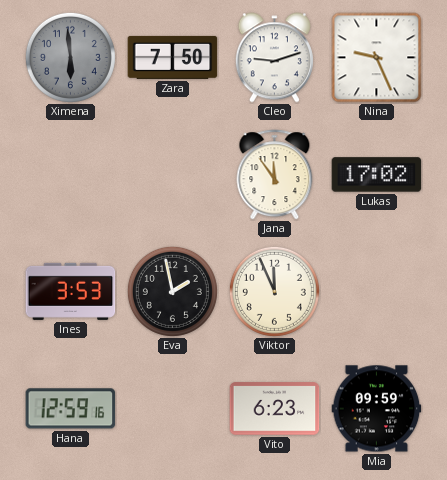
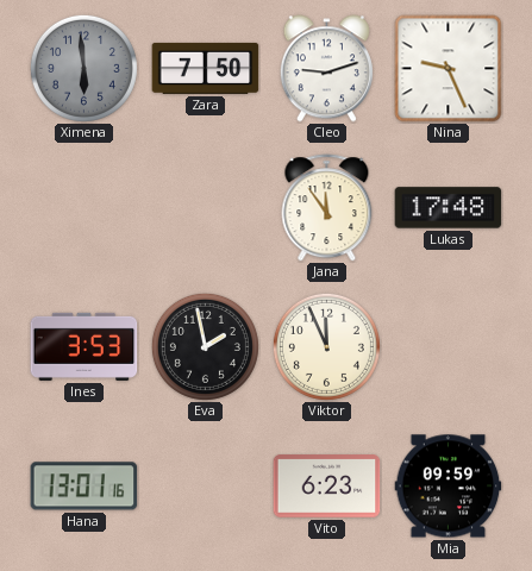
Lukas: 17:02 -> 17:48 (449, 208)
Hana: 12:59 -> 13:01 (85, 487)
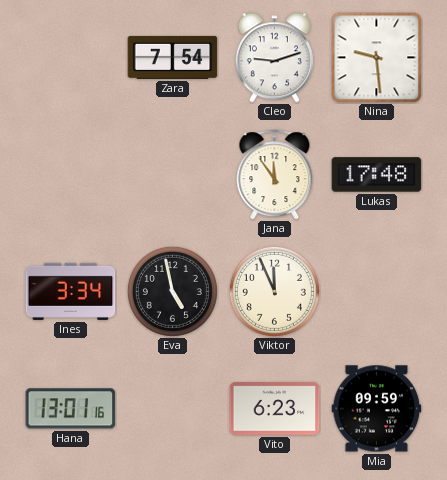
Ximena: 5:59 -> none (83, 68)
Zara: 7:50 -> 7:54 (173, 57)
Nina: 9:26 -> 9:29 (377, 58)
Ines: 3:53 -> 3:34 (71, 291)
Eva: 1:58 -> 4:58 (172, 291)
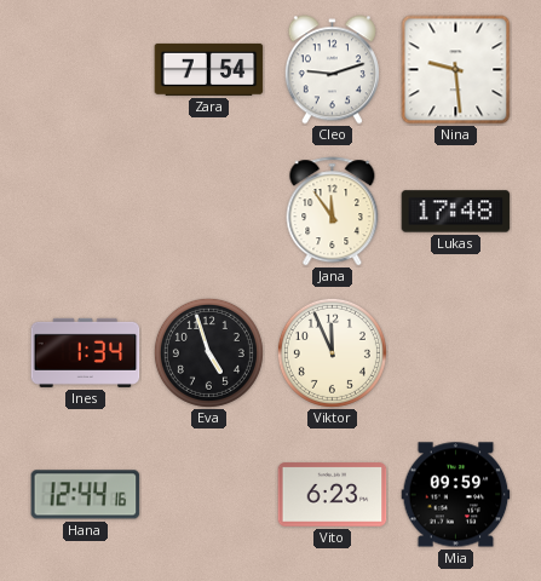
Ines: 3:34 -> 1:34 (86, 352)
Eva: 4:58 -> 4:57 (208, 352)
Hana: 13:01 -> 12:44 (86, 495)
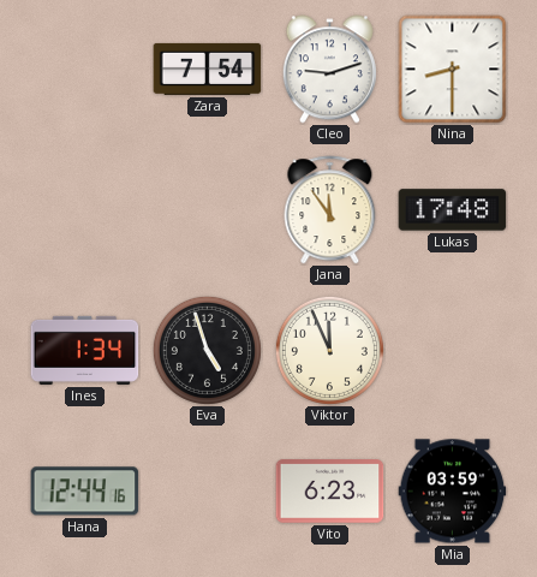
Nina: 9:29 -> 8:30 (453, 70)
Mia: 09:59 -> 03:59 (453, 492)
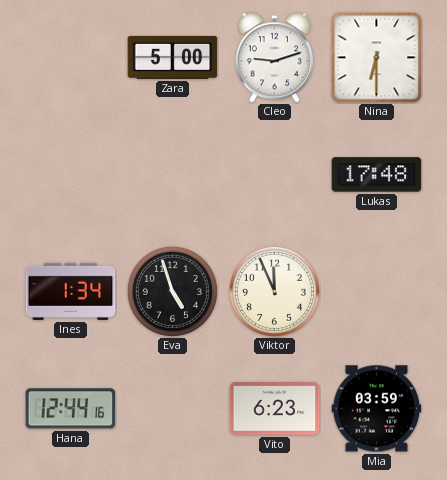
Zara: 7:54 -> 5:00 (173, 57)
Nina: 8:30 -> 6:30 (377, 58)
Jana: 11:54 -> none (330, 210)
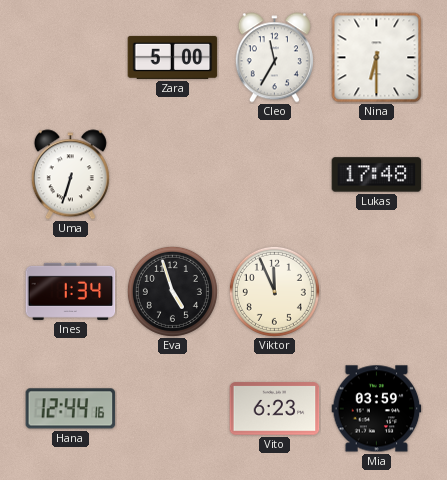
Cleo: 9:12 -> 11:35 (274, 58)
Uma: none -> 6:33 (70, 175)
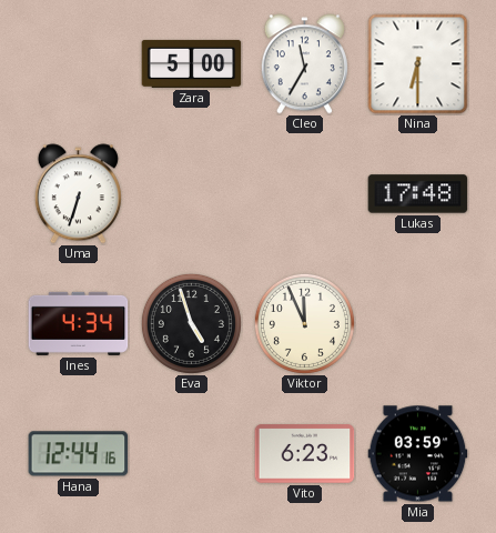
Ines: 1:34 -> 4:34 (79, 323)
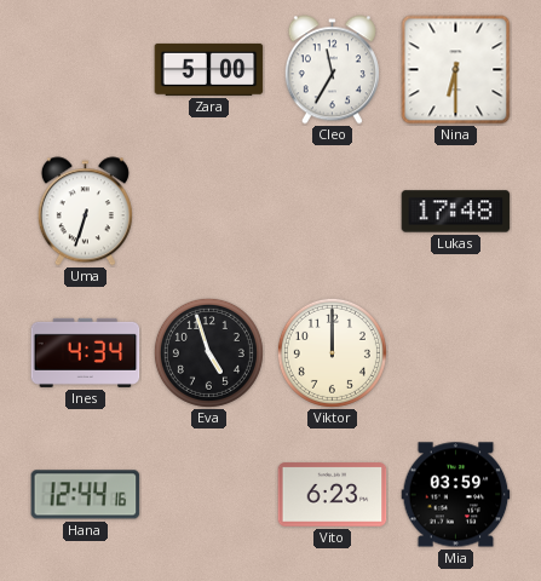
Viktor: 11:56 -> 12:00 (332, 352)
